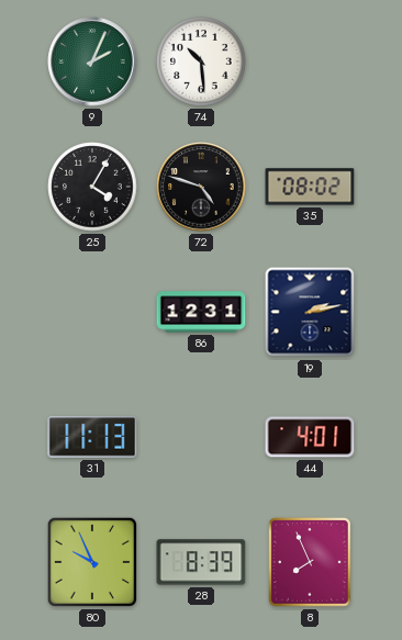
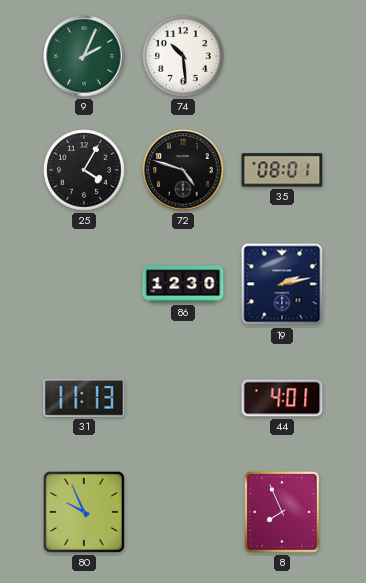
35: 08:02 -> 08:01 (282, 170)
86: 12:31 -> 12:30 (183, 284)
28: 8:39 -> none (201, 562)
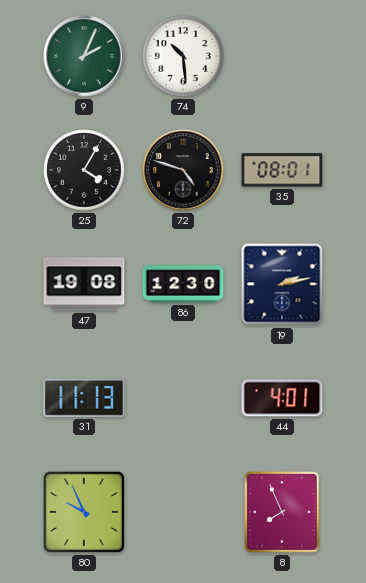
47: none -> 19:08 (84, 284)
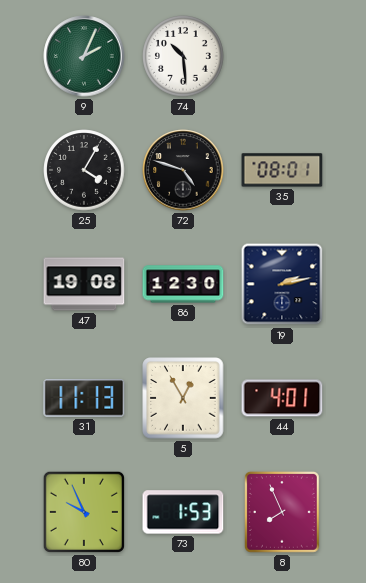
5: none -> 12:55 (183, 398)
73: none -> 1:53 (183, 512)
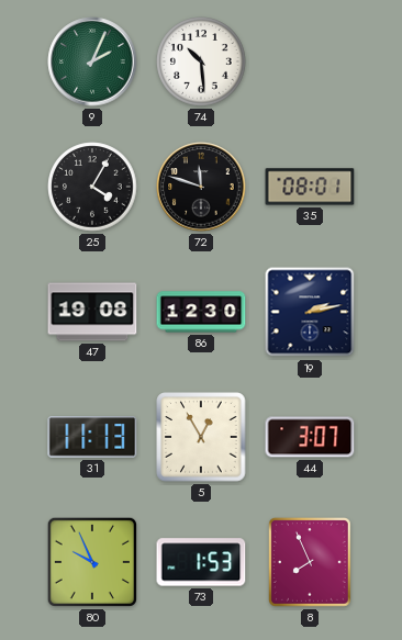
72: 4:48 -> 11:48 (201, 187)
44: 4:01 -> 3:07 (310, 437)
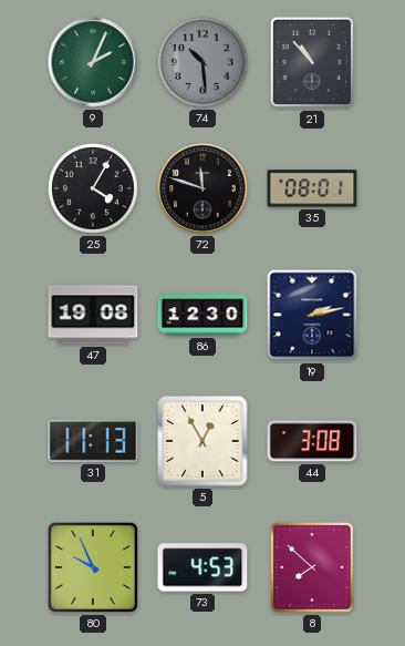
74 dial: white -> grey (202, 62)
21: none -> 10:53 (311, 62)
44: 3:07 -> 3:08 (312, 441)
73: 1:53 -> 4:53 (202, 567)
8: 7:56 -> 7:52 (312, 567)
